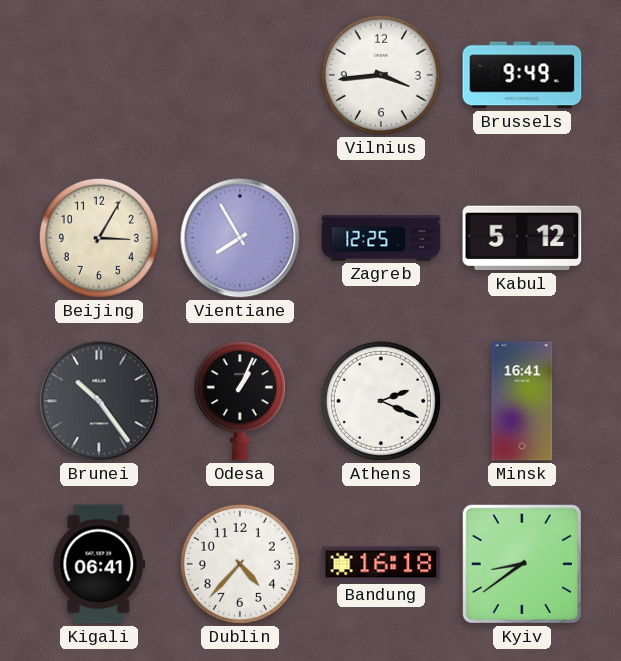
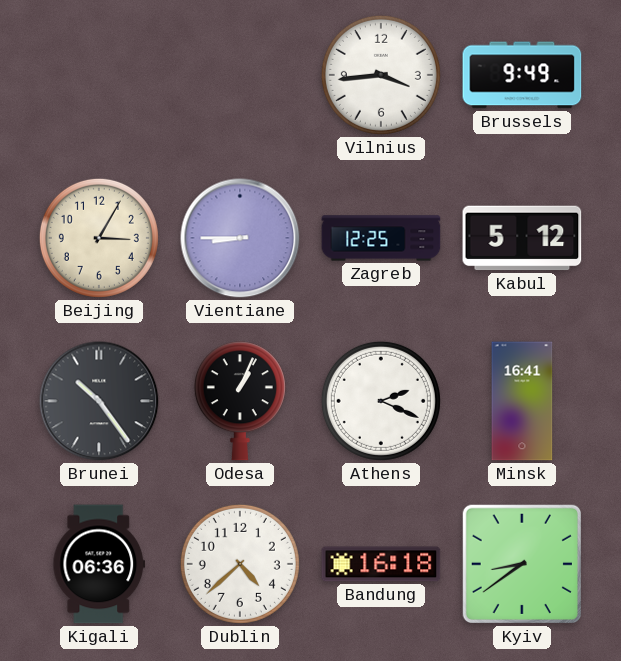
Vientiane: 7:55 -> 8:45 (240, 238)
Kigali: 06:41 -> 06:36 (99, 564)
Dublin: 4:37 -> 4:38 (240, 564)
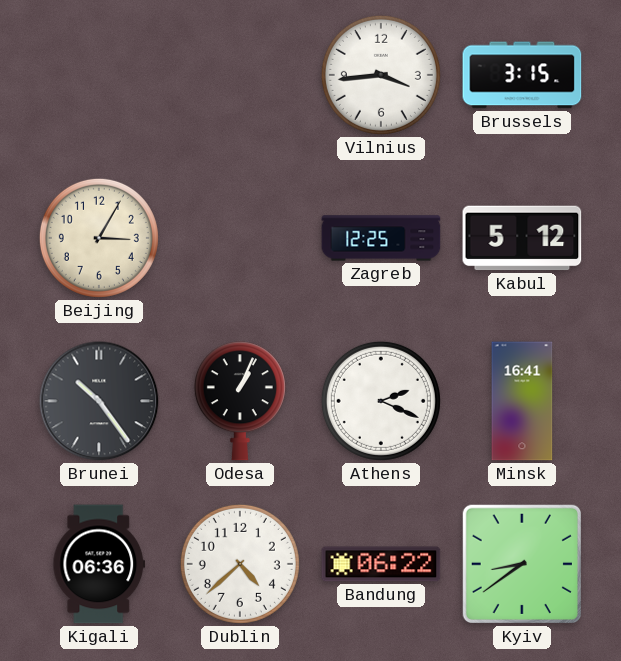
Brussels: 9:49 -> 3:15 (522, 75)
Vientiane: 8:45 -> none (240, 238)
Bandung: 16:18 -> 06:22 (381, 564)
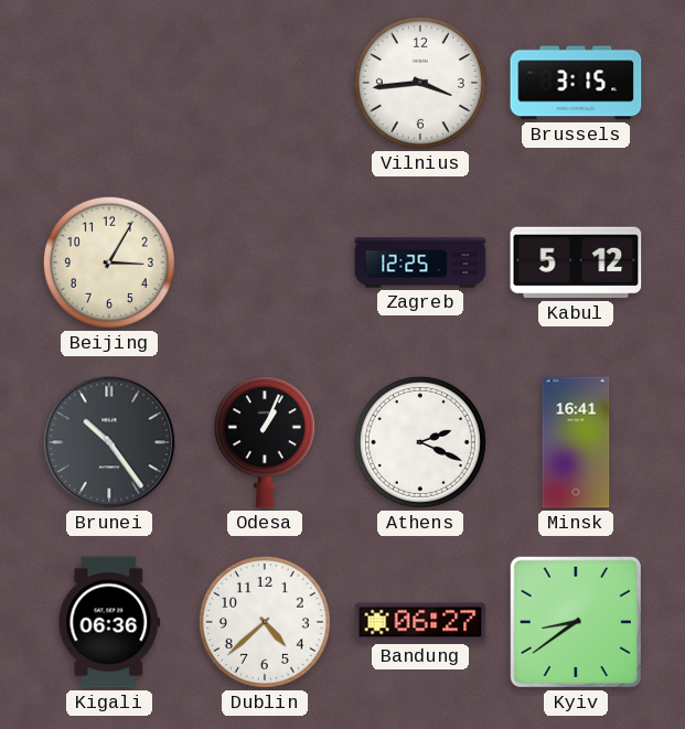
Bandung: 06:22 -> 06:27 (420, 622)
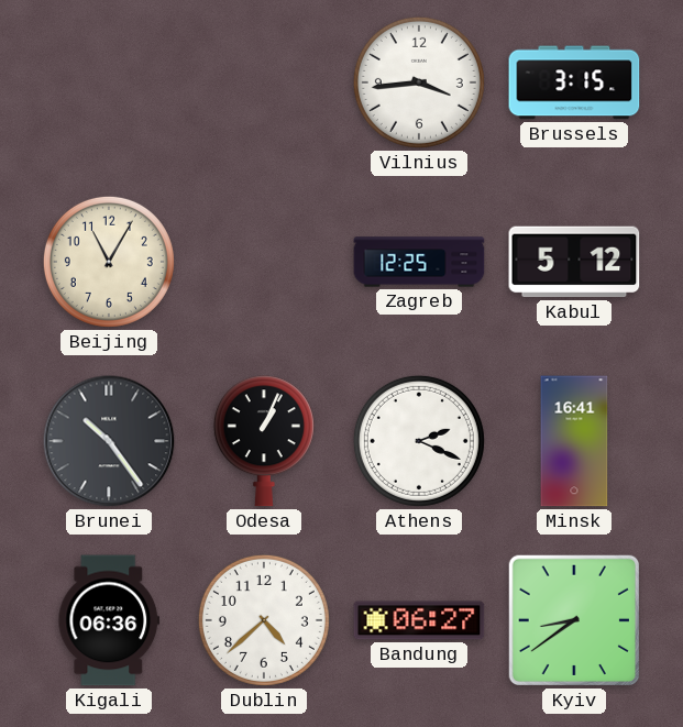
Beijing: 3:05 -> 11:05 (109, 262)
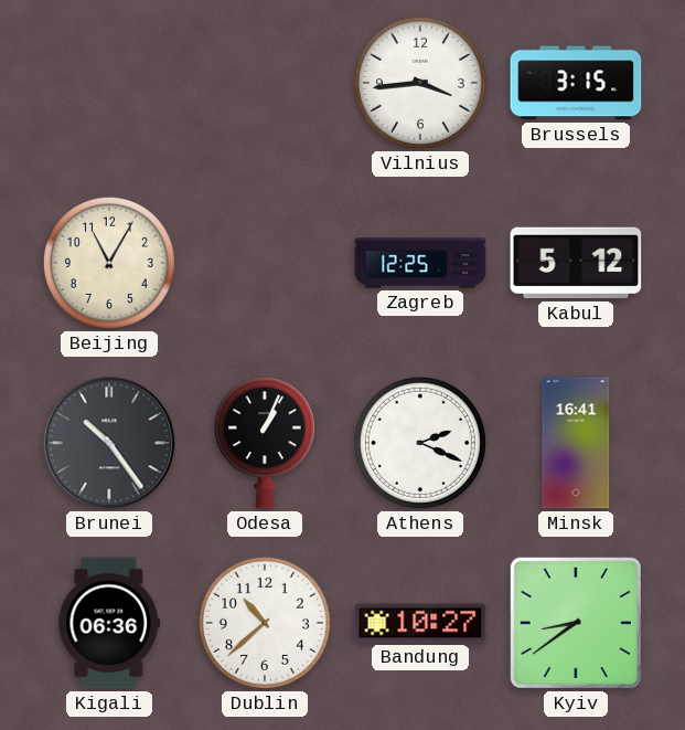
Dublin: 4:38 -> 10:38 (265, 623)
Bandung: 06:27 -> 10:27 (420, 623)
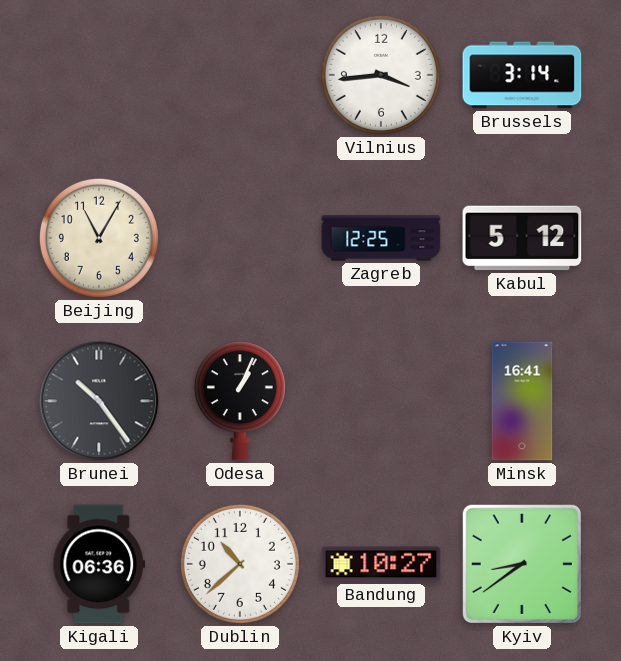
Brussels: 3:15 -> 3:14 (522, 75)
Athens: 2:19 -> none (420, 443)
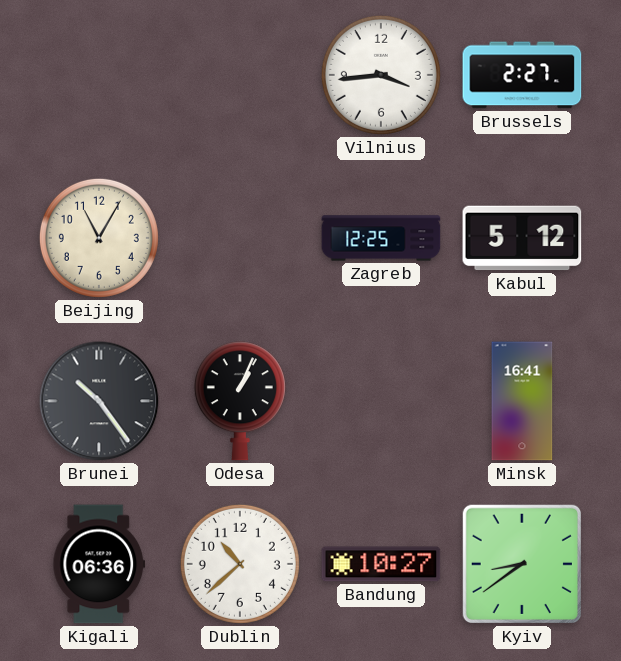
Brussels: 3:14 -> 2:27 (522, 75)
